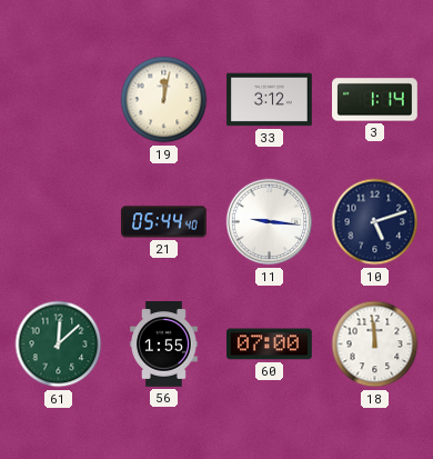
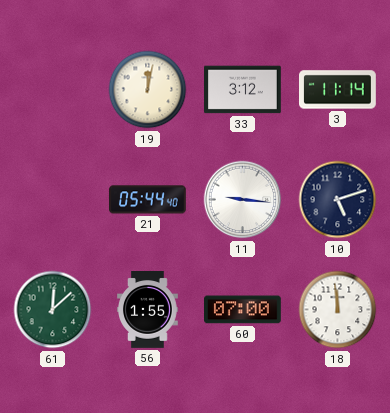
3: 1:14 -> 11:14 (338, 90)
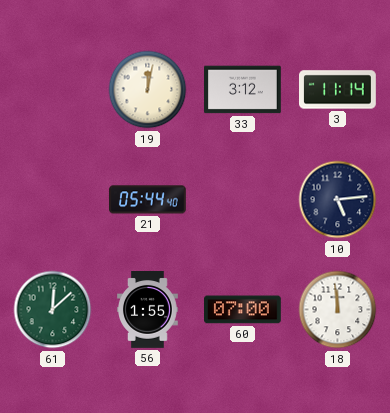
11: 9:16 -> none (243, 200)
10: 5:12 -> 5:14 (338, 200)
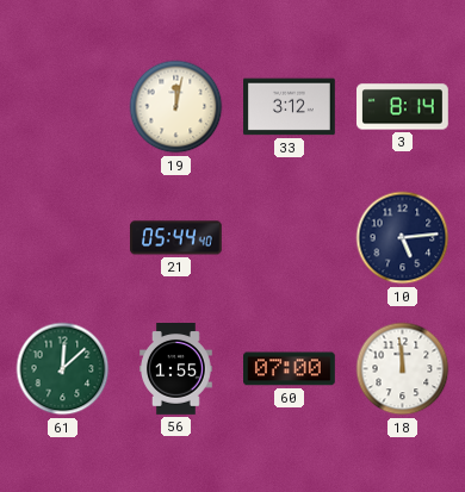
3: 11:14 -> 8:14 (403, 107)
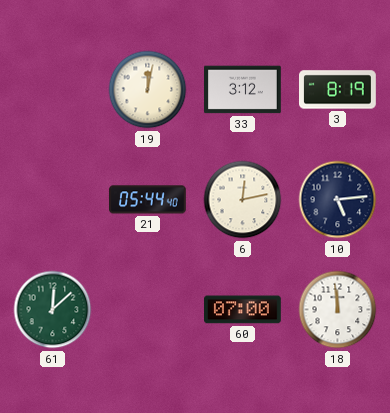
3: 8:14 -> 8:19 (338, 90)
6: none -> 12:13 (243, 200)
56: 1:55 -> none (176, 369)
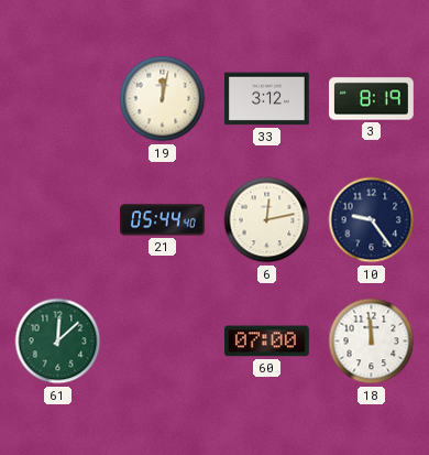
10: 5:14 -> 9:24 (372, 220)
